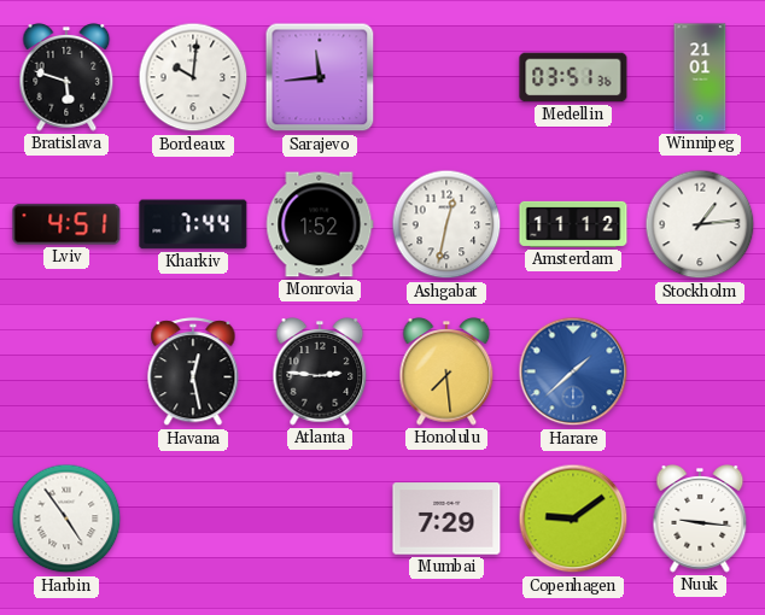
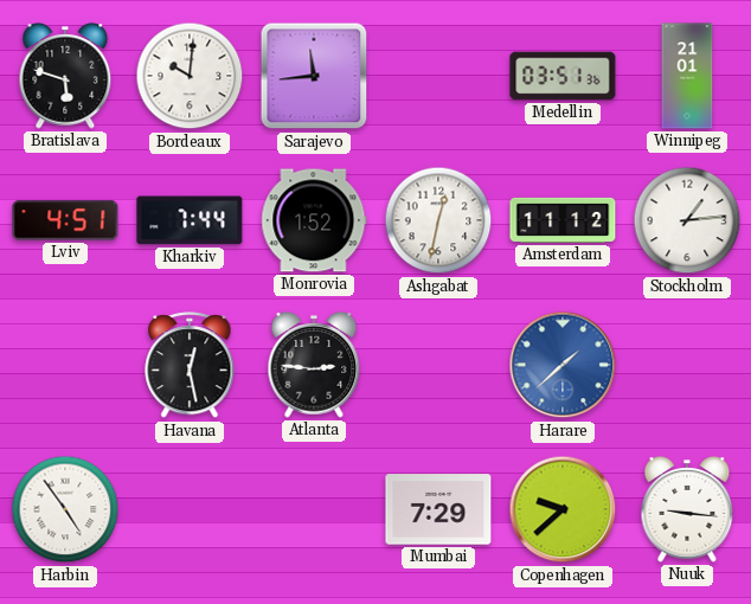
Honolulu: 7:29 -> none (446, 371)
Copenhagen: 9:09 -> 9:38 (563, 509)
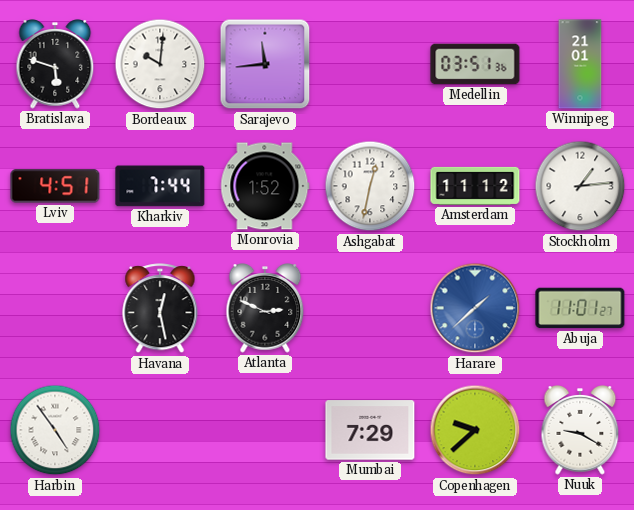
Atlanta: 2:46 -> 2:49 (265, 308)
Abuja: none -> 11:01 (580, 308)
Nuuk: 9:16 -> 9:20 (580, 430)
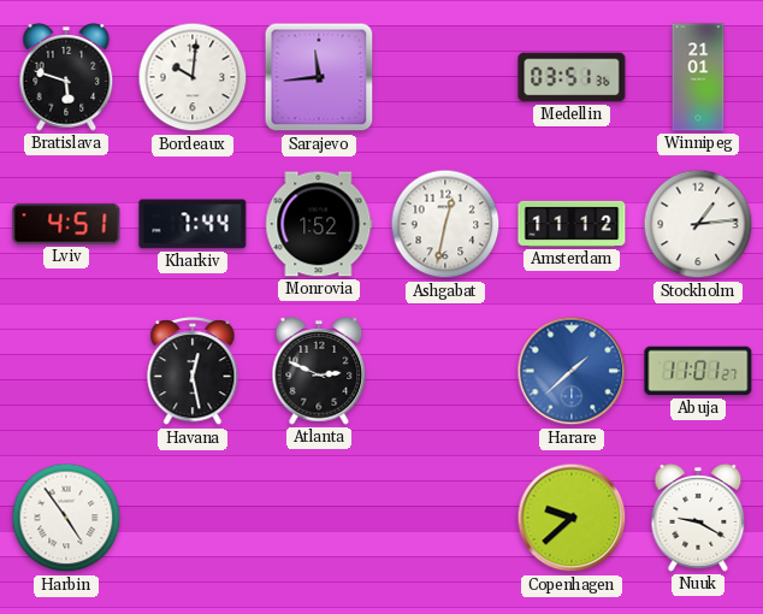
Mumbai: 7:29 -> none (370, 430)
